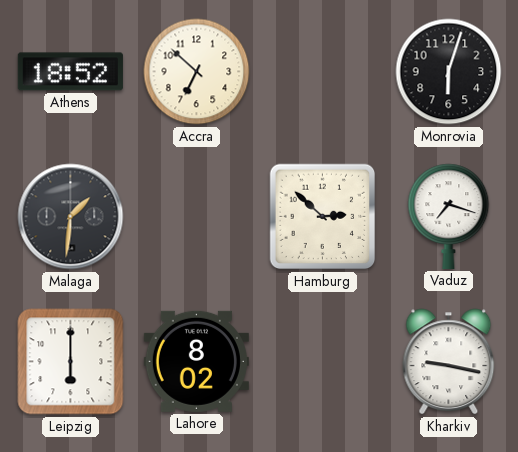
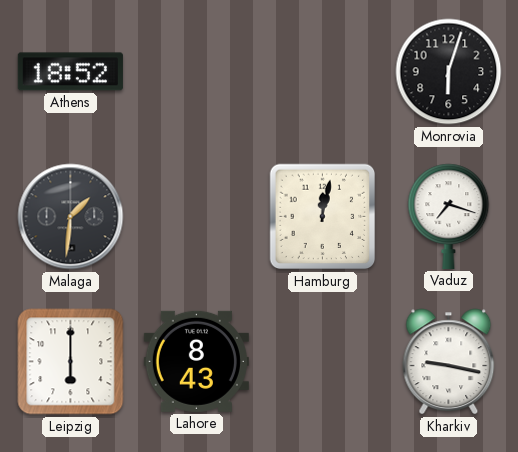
Accra: 6:52 -> none (197, 72)
Hamburg: 2:52 -> 12:02 (323, 217)
Lahore: 8:02 -> 8:43 (196, 361)
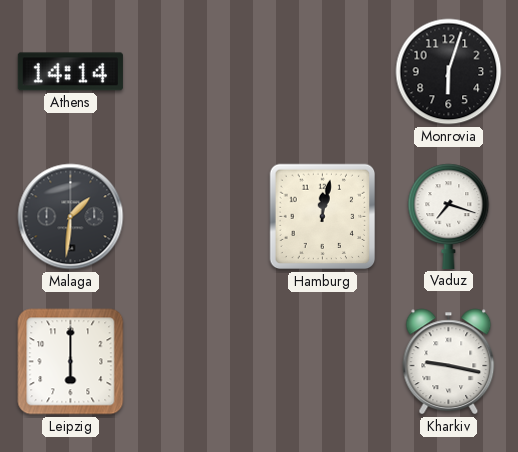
Athens: 18:52 -> 14:14 (70, 72)
Lahore: 8:43 -> none (196, 361)
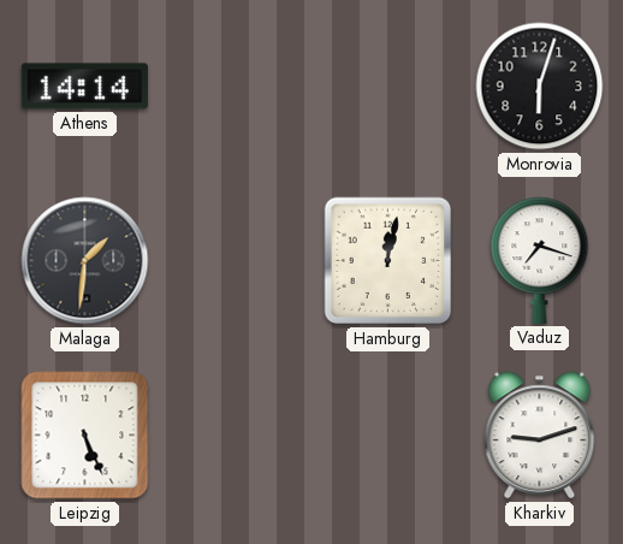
Leipzig: 6:00 -> 5:26 (85, 436)
Kharkiv: 9:17 -> 9:12 (540, 436)
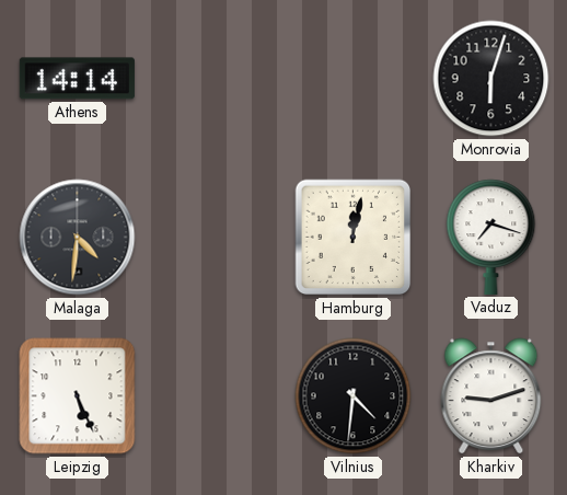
Malaga: 1:31 -> 4:31 (78, 238)
Vilnius: none -> 4:31 (354, 396)
